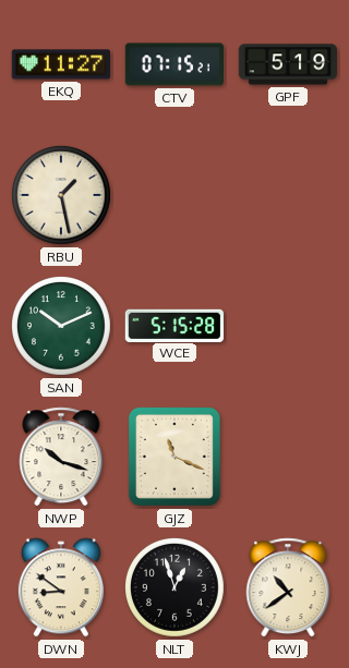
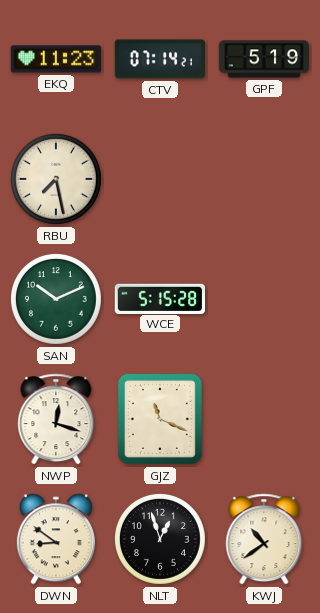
EKQ: 11:27 -> 11:23 (55, 59)
CTV: 07:15 -> 07:14 (159, 59)
RBU: 1:28 -> 7:28 (57, 180)
NWP: 10:18 -> 12:18 (56, 419)
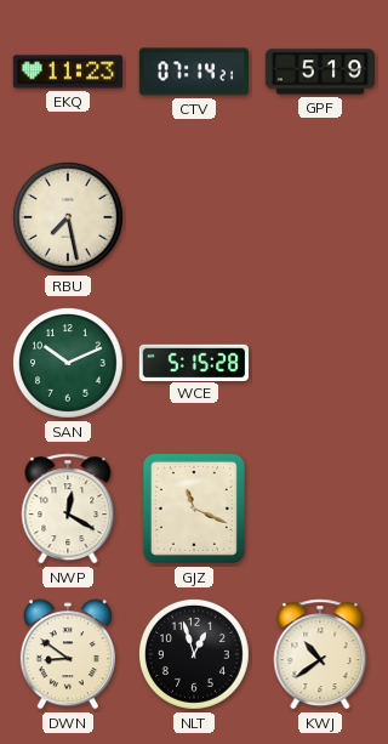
NWP: 12:18 -> 12:20 (68, 509)
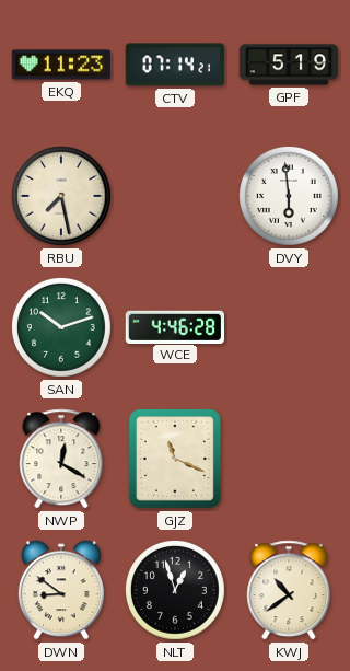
DVY: none -> 5:59 (290, 197)
SAN: 10:11 -> 10:12 (62, 328)
WCE: 5:15 -> 4:46 (174, 326)
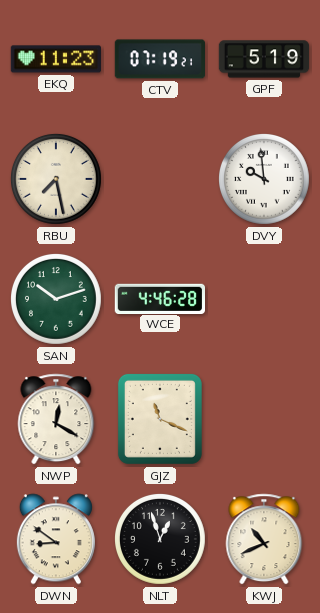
CTV: 07:14 -> 07:19 (159, 59)
DVY: 5:59 -> 9:59 (265, 180)
KWJ: 10:39 -> 10:41 (264, 539)
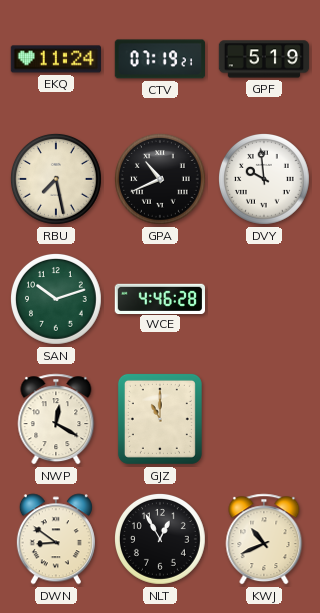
EKQ: 11:23 -> 11:24 (55, 59)
GPA: none -> 10:41 (161, 180)
GJZ: 11:19 -> 11:00 (160, 419)
NLT: 12:57 -> 12:55 (161, 540)
